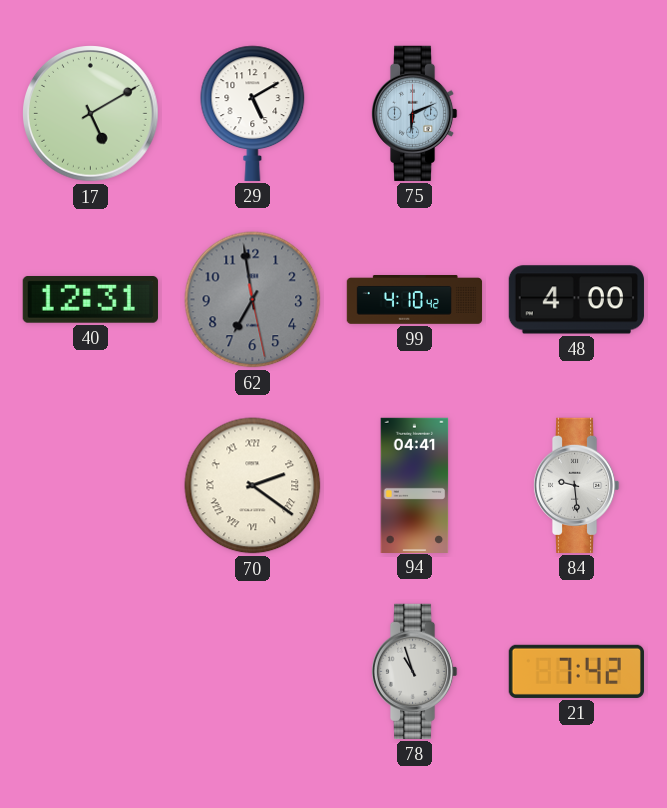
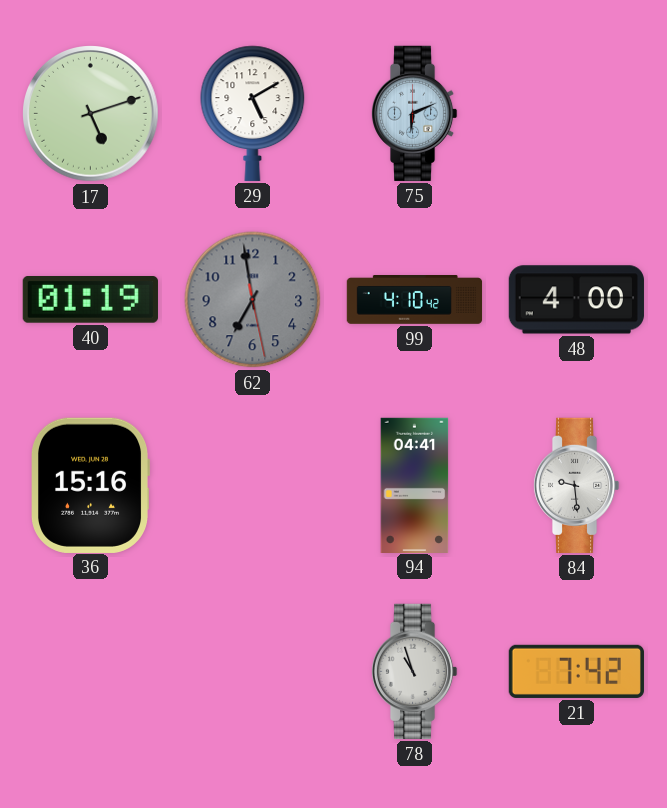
17: 5:10 -> 5:12 (91, 114)
40: 12:31 -> 01:19 (90, 300)
36: none -> 15:16 (90, 485)
70: 2:21 -> none (253, 486)
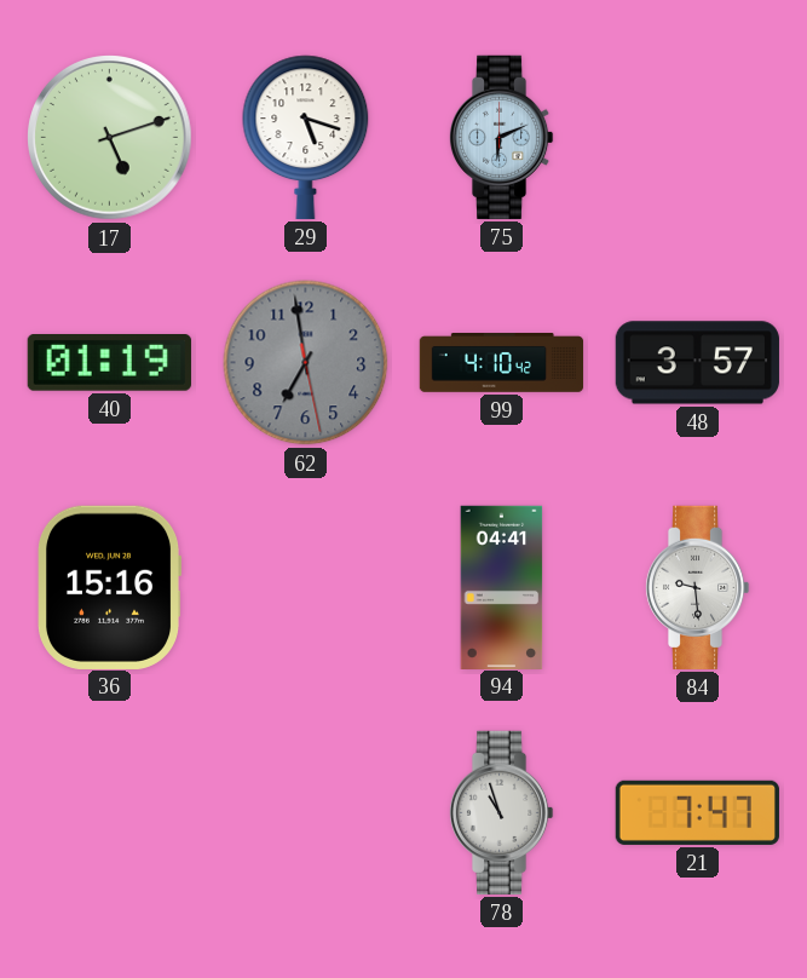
29: 5:10 -> 5:18 (306, 137)
48: 4:00 -> 3:57 (697, 363)
21: 7:42 -> 7:47 (697, 812)
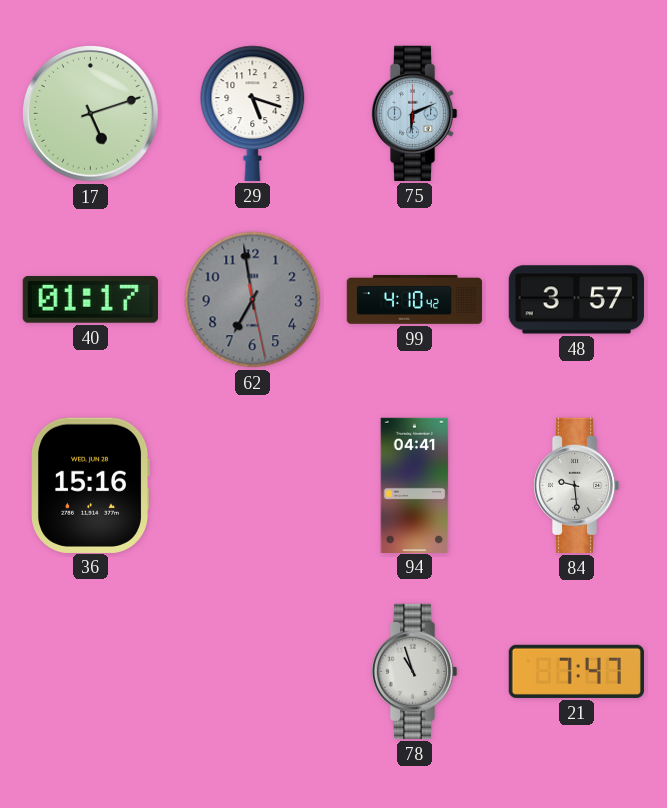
40: 01:19 -> 01:17 (90, 300)
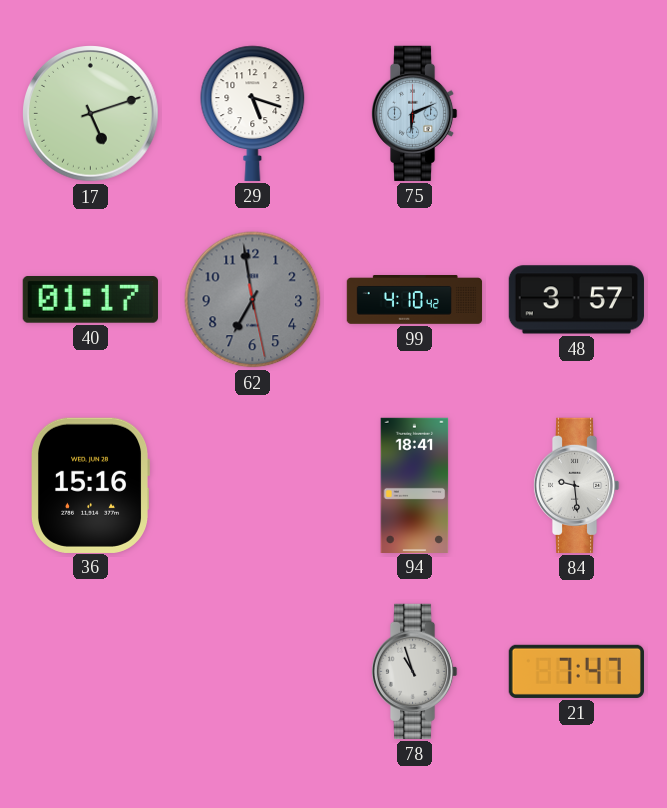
94: 04:41 -> 18:41 (415, 485)
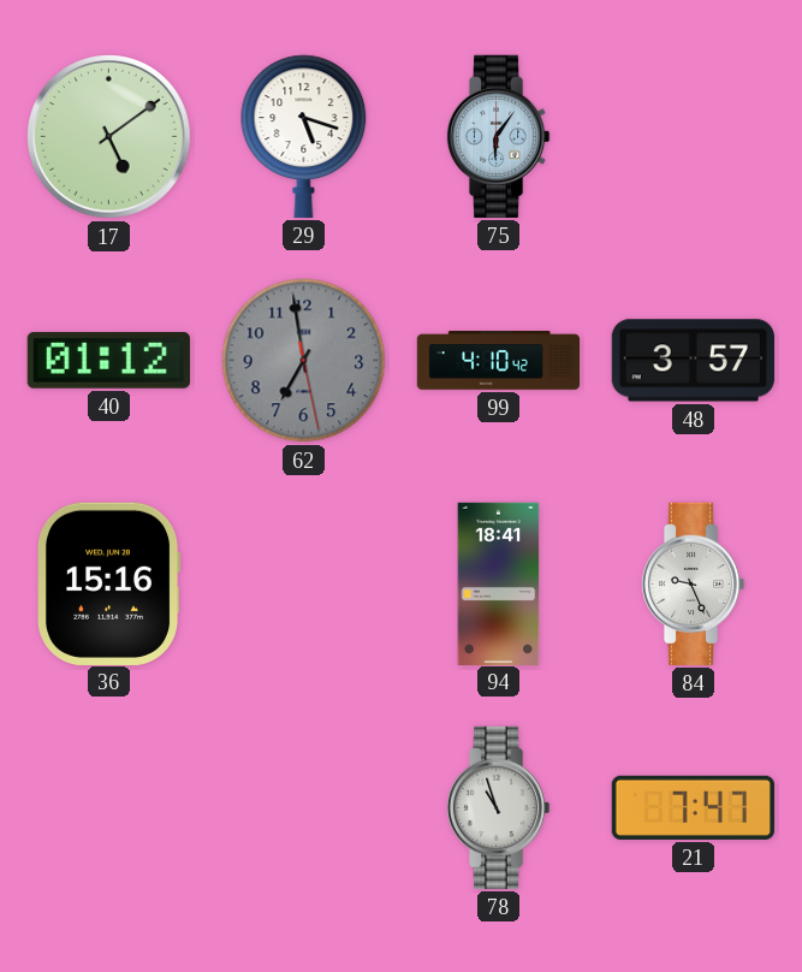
17: 5:12 -> 5:09 (109, 137)
75: 6:11 -> 6:06 (498, 136)
40: 01:17 -> 01:12 (108, 361)
84: 9:29 -> 9:26 (693, 583)
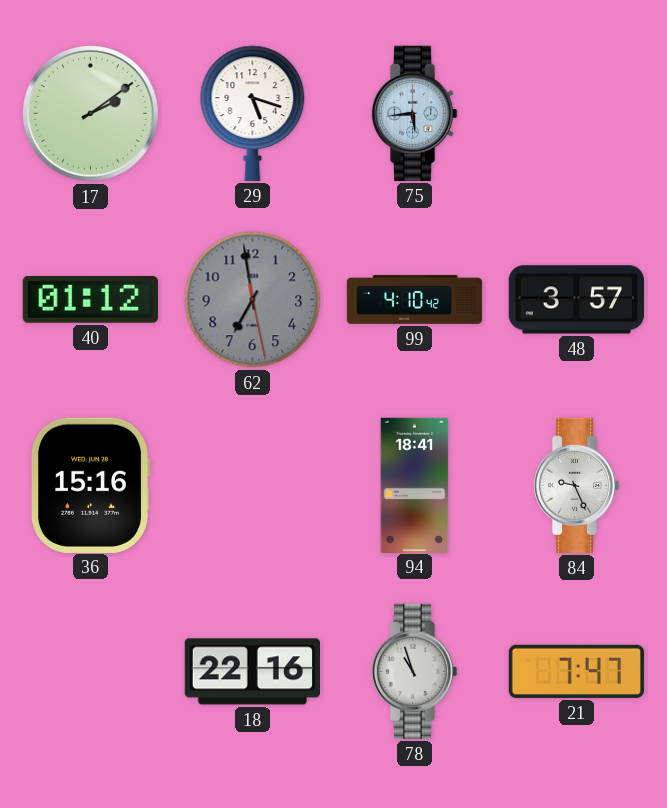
17: 5:09 -> 2:09 (91, 114)
75: 6:06 -> 5:44 (414, 113)
18: none -> 22:16 (252, 672)
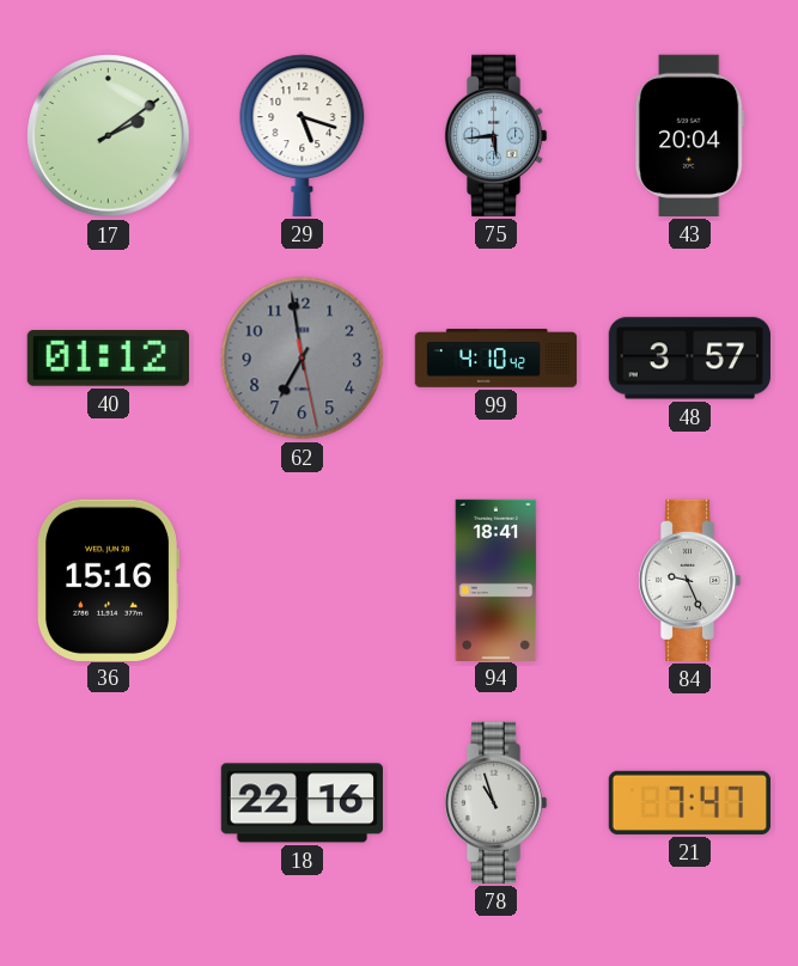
43: none -> 20:04 (689, 135)
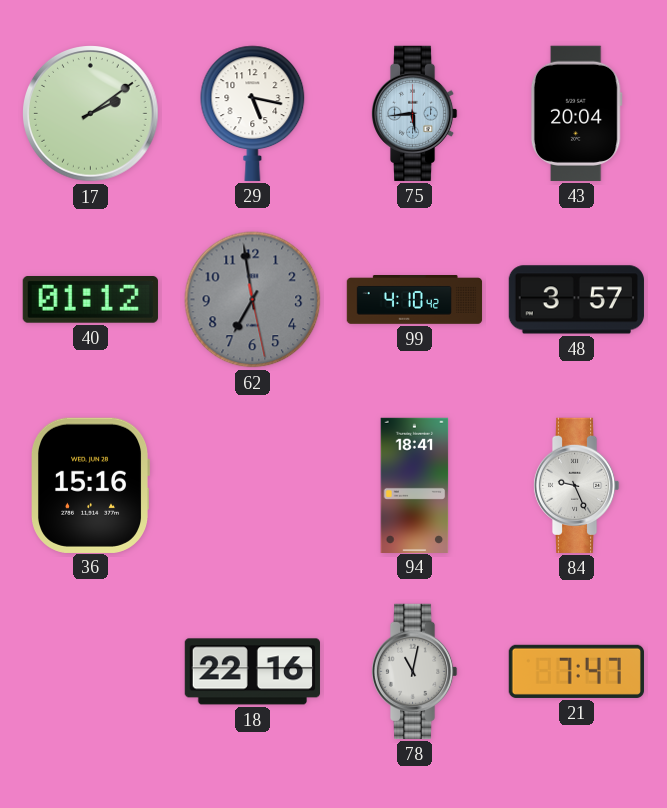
29: 5:18 -> 5:17 (253, 113)
78: 10:57 -> 11:02 (414, 671)
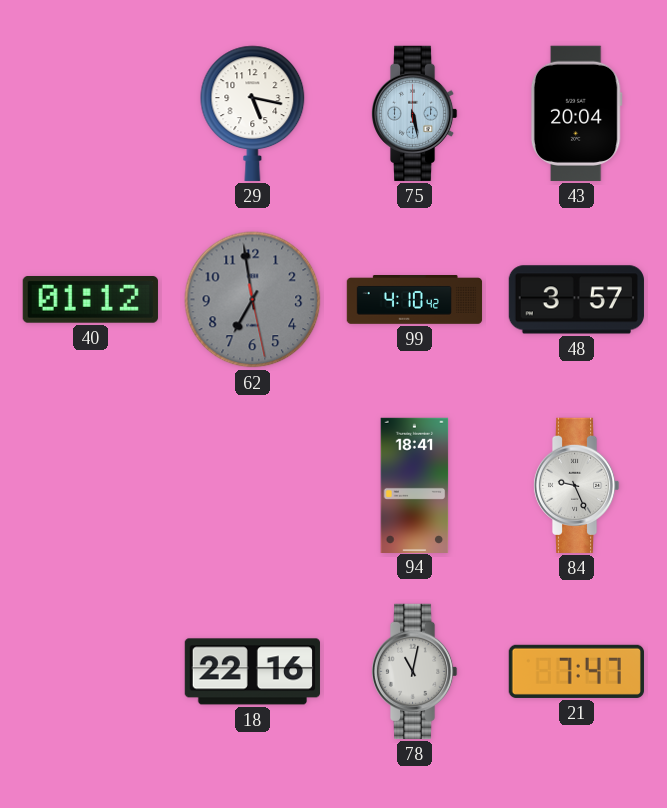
17: 2:09 -> none (91, 114)
75: 5:44 -> 5:28 (414, 113)
36: 15:16 -> none (90, 485)
